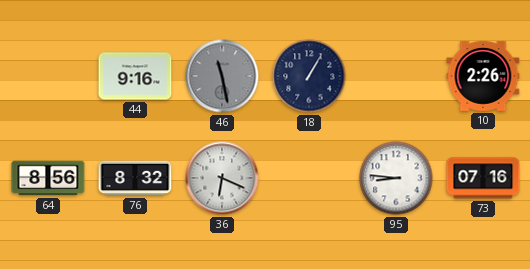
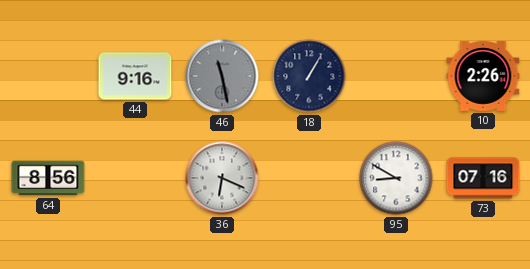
76: 8:32 -> none (135, 178)
95: 8:46 -> 8:50 (396, 178)
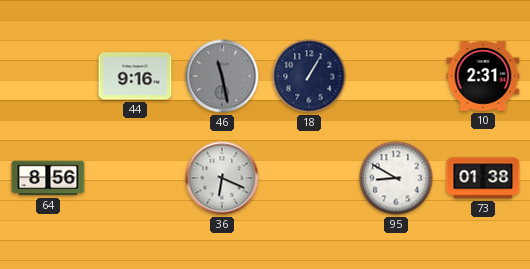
10: 2:26 -> 2:31 (483, 76)
73: 07:16 -> 01:38 (483, 178)
